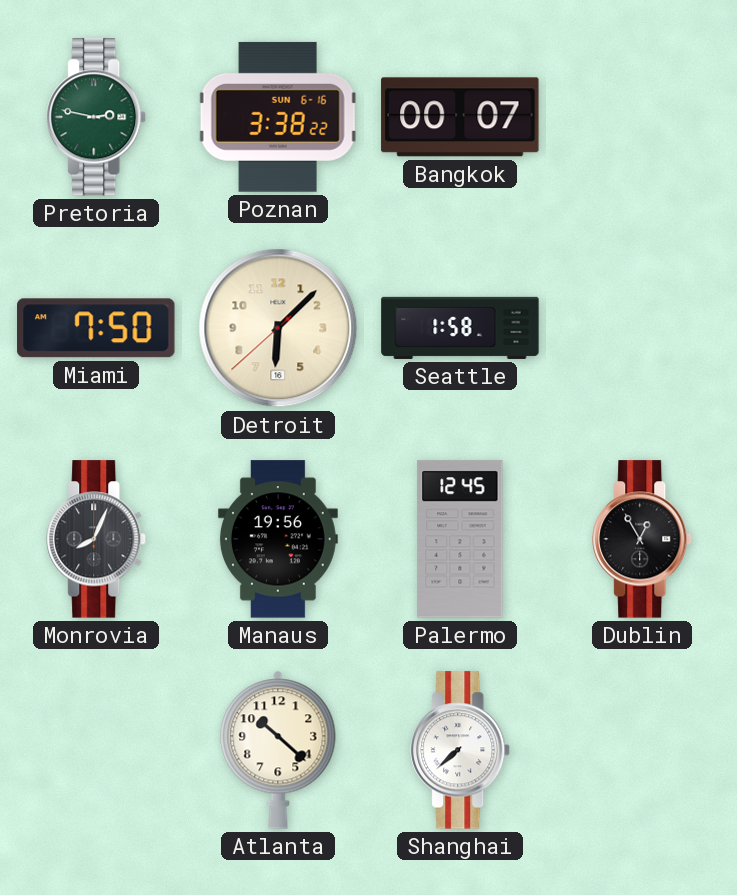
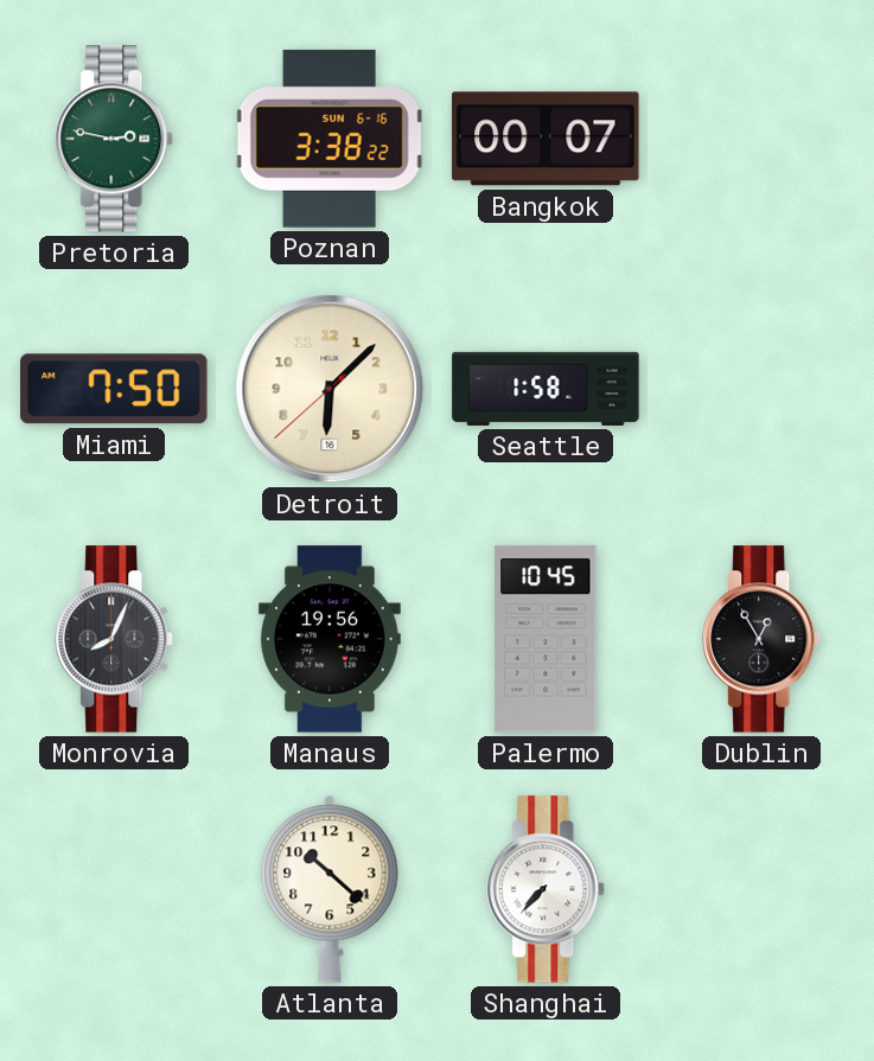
Palermo: 12:45 -> 10:45 (546, 639)
Shanghai: 7:38 -> 7:37 (547, 889)
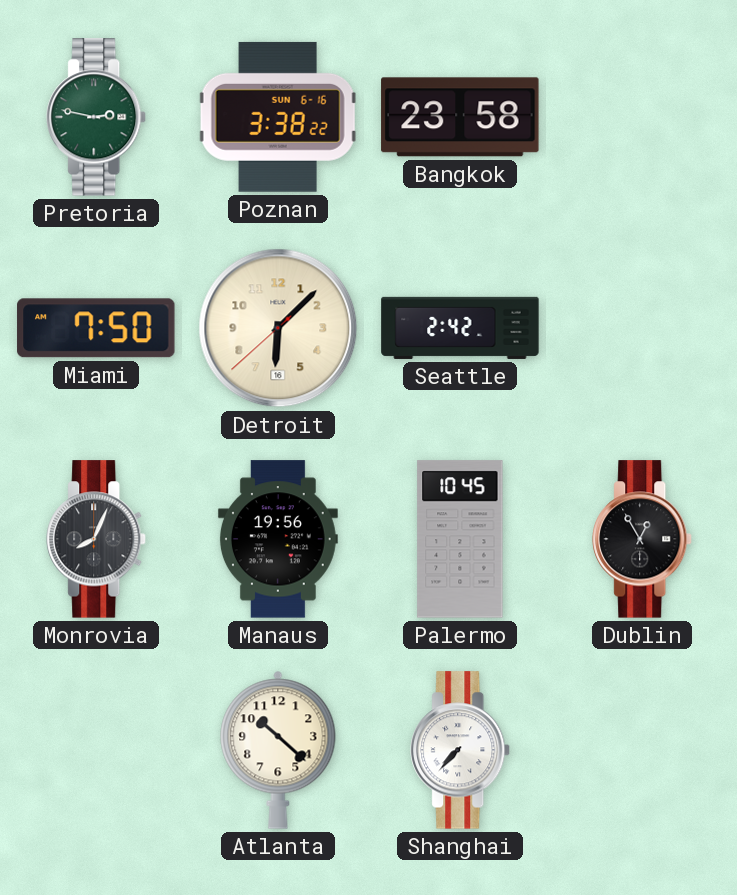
Bangkok: 00:07 -> 23:58 (460, 117)
Seattle: 1:58 -> 2:42 (460, 328)
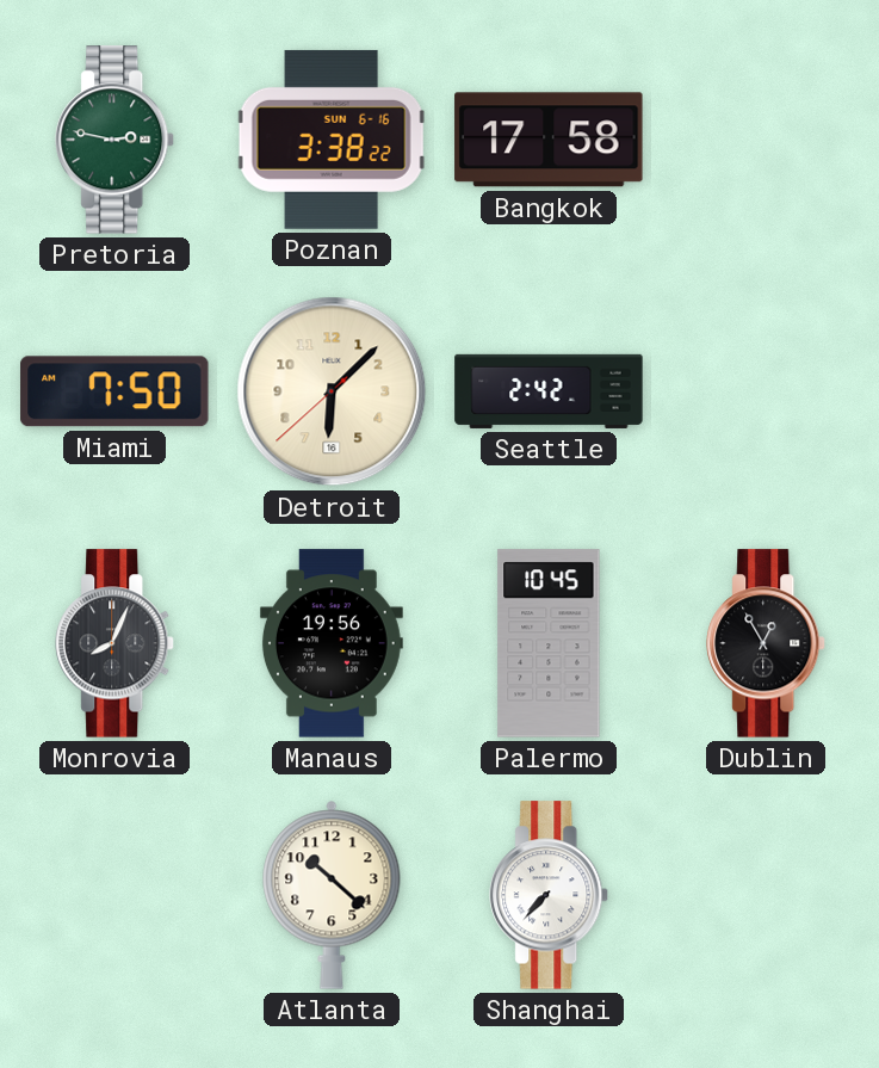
Bangkok: 23:58 -> 17:58 (549, 140)
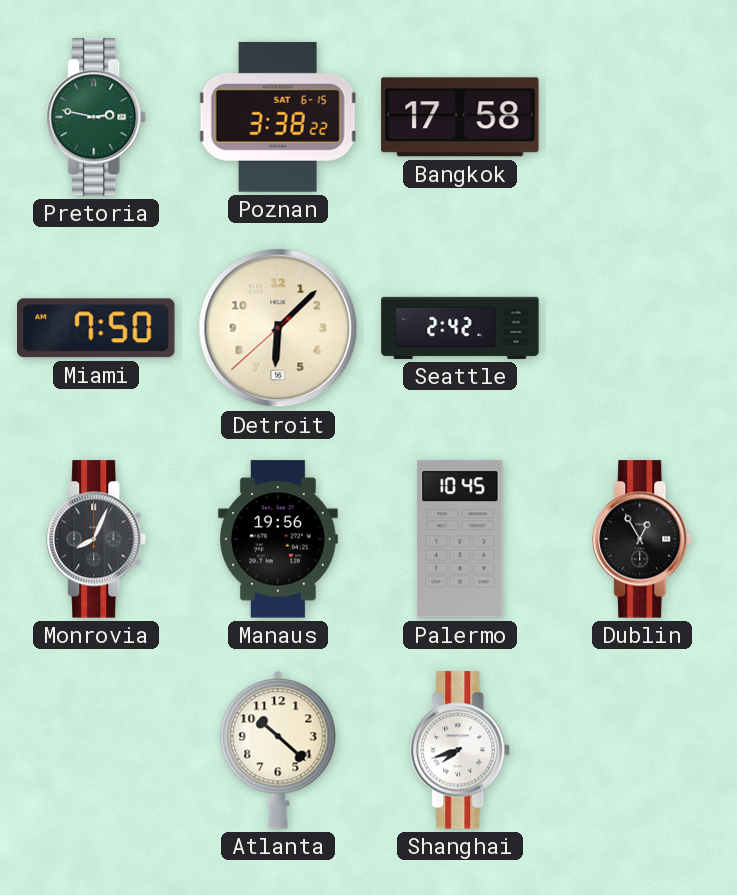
Poznan date: SUN 6-16 -> SAT 6-15 (278, 117)
Shanghai: 7:37 -> 7:42 (461, 750)
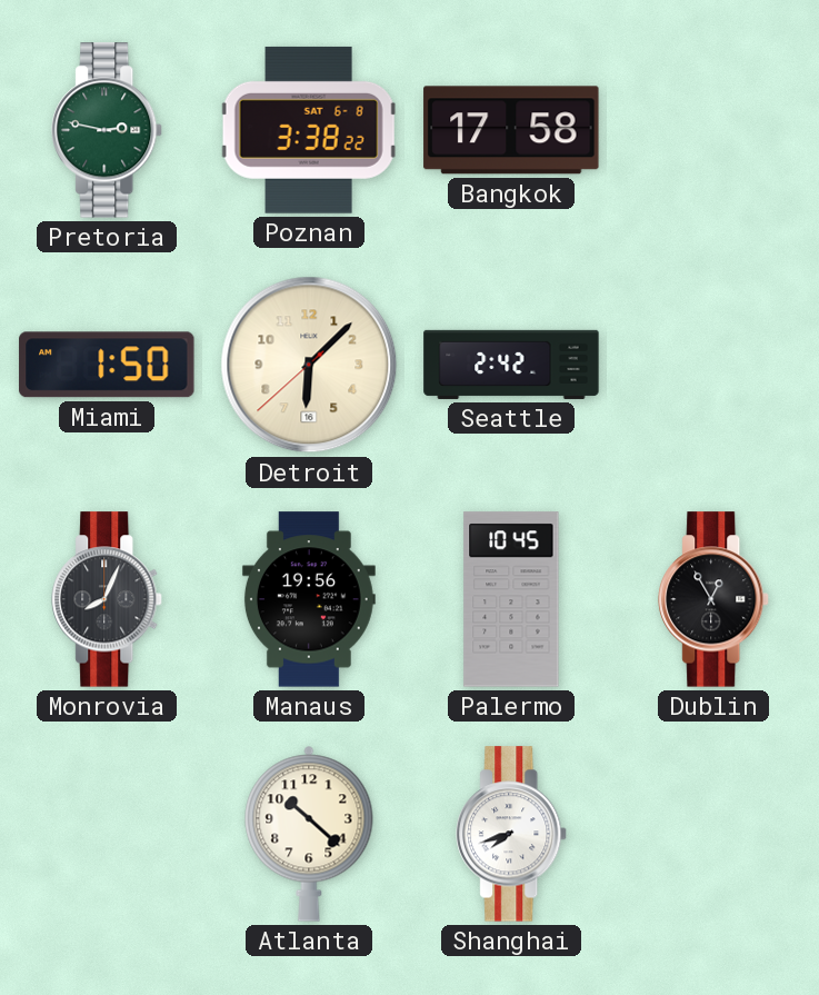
Poznan date: SAT 6-15 -> SAT 6-8 (309, 130)
Miami: 7:50 -> 1:50 (107, 365)
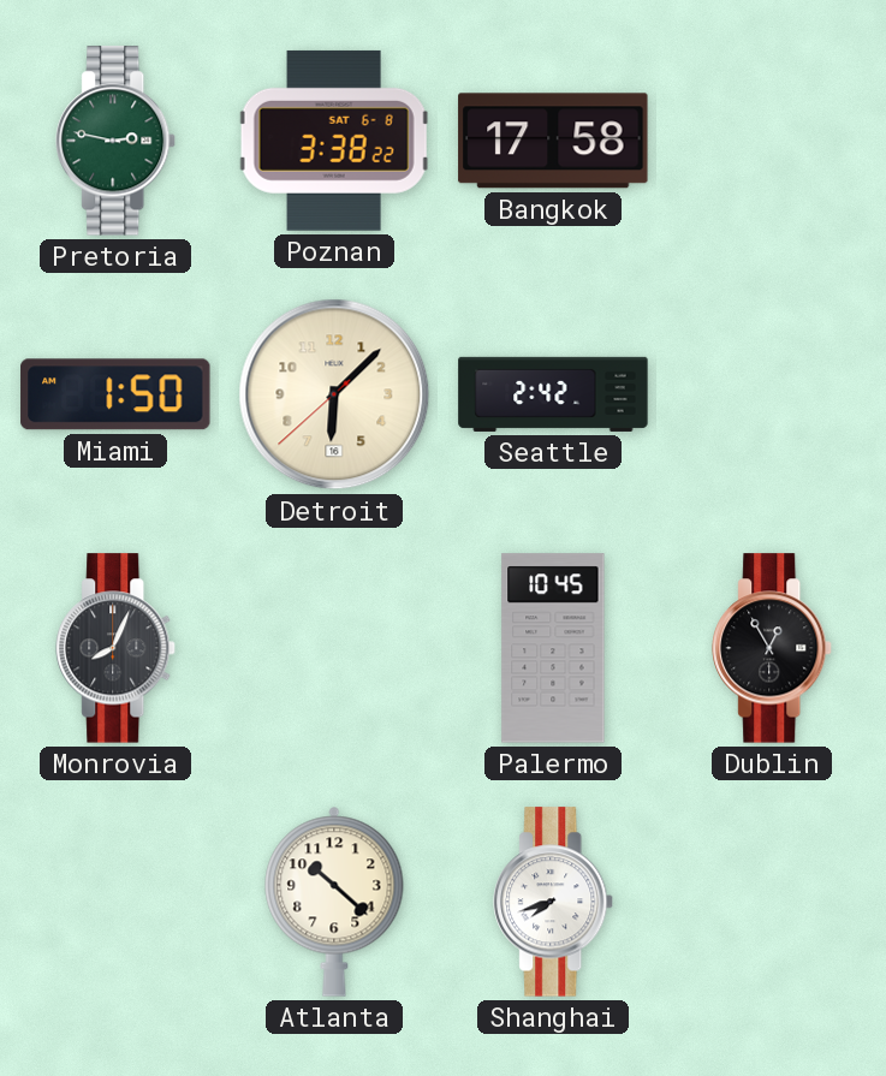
Manaus: 19:56 -> none (309, 599)
